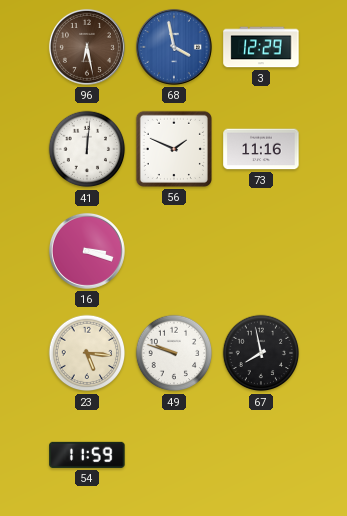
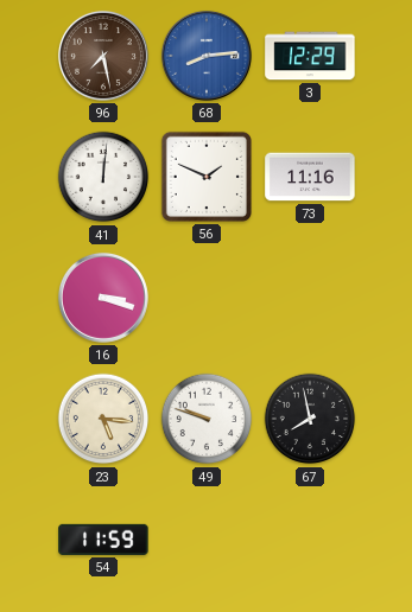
96: 6:28 -> 7:28 (103, 56)
68: 3:58 -> 8:14 (207, 56)
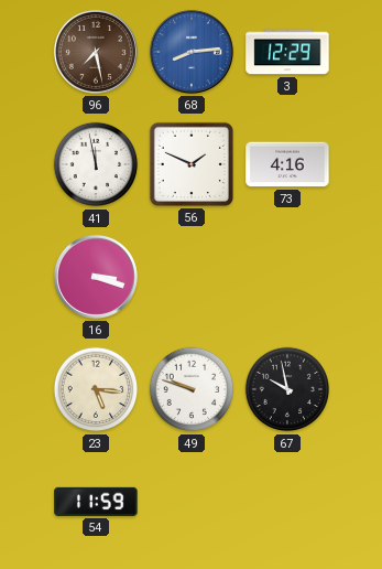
41: 12:01 -> 11:58 (96, 164)
73: 11:16 -> 4:16 (287, 164)
67: 7:58 -> 9:58 (287, 389)
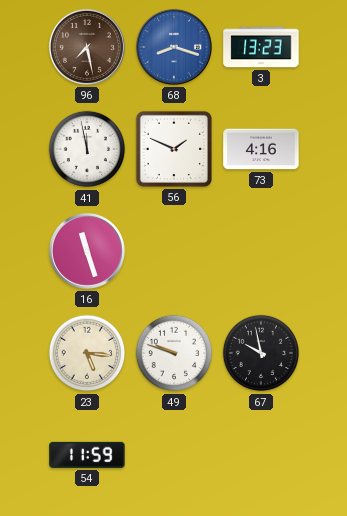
68: 8:14 -> 8:18 (174, 47)
3: 12:29 -> 13:23 (261, 47)
16: 3:18 -> 11:27 (87, 251)
